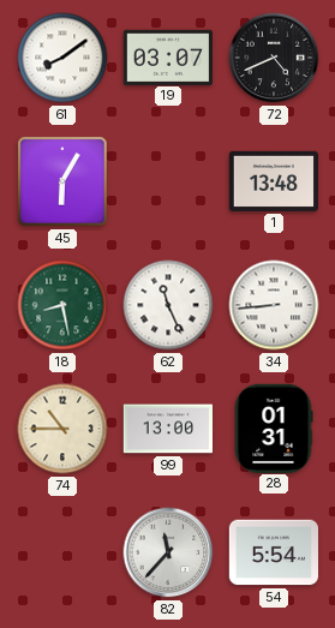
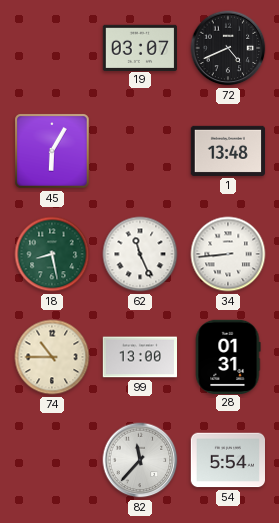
61: 8:09 -> none (62, 58)
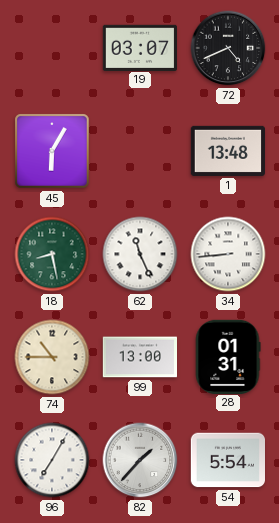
96: none -> 7:05 (52, 460)
82: 11:37 -> 1:37 (140, 460)
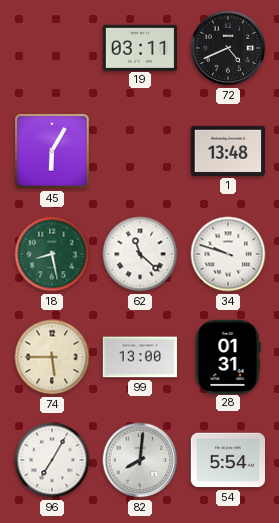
19: 03:07 -> 03:11 (139, 47)
62: 11:26 -> 11:22 (140, 254)
34: 8:44 -> 9:48 (228, 254)
74: 10:45 -> 5:45 (52, 357)
82: 1:37 -> 8:01 (140, 460)
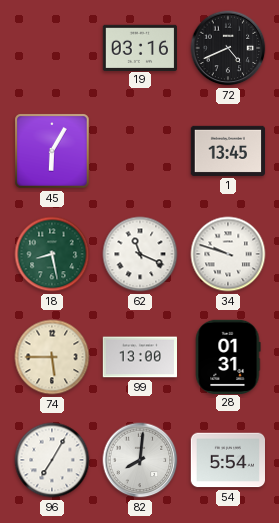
19: 03:11 -> 03:16 (139, 47)
1: 13:48 -> 13:45 (227, 151)
62: 11:22 -> 11:19 (140, 254)
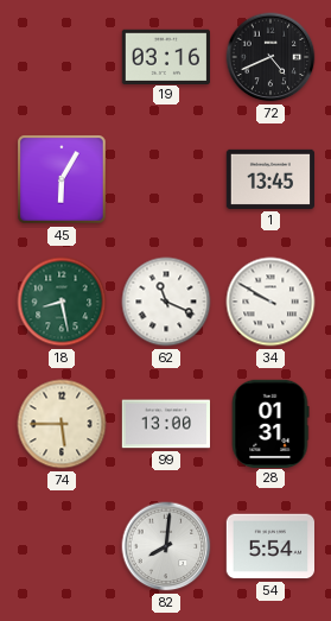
34: 9:48 -> 9:50 (270, 302)
96: 7:05 -> none (52, 460)
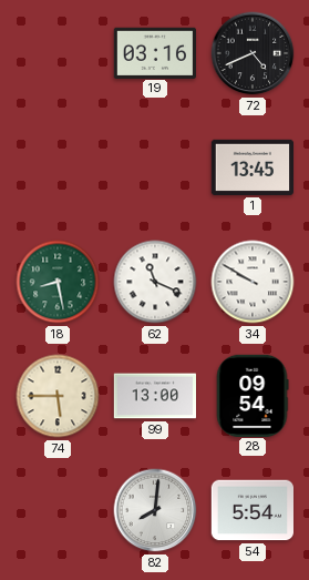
45: 6:05 -> none (62, 179)
28: 01:31 -> 09:54 (253, 395)
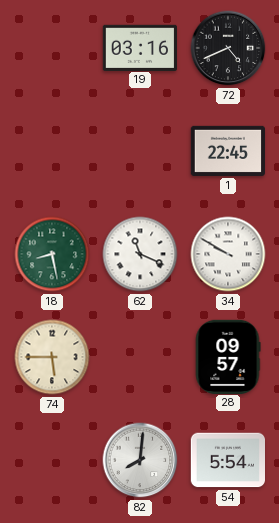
1: 13:45 -> 22:45 (227, 151)
99: 13:00 -> none (154, 396)
28: 09:54 -> 09:57 (228, 356)
